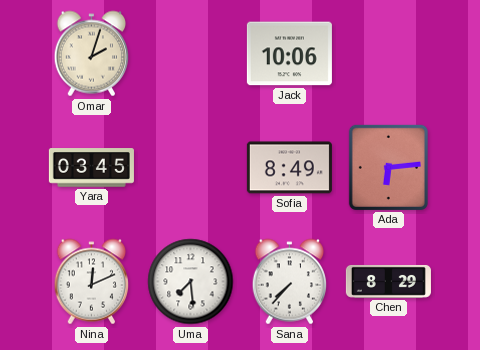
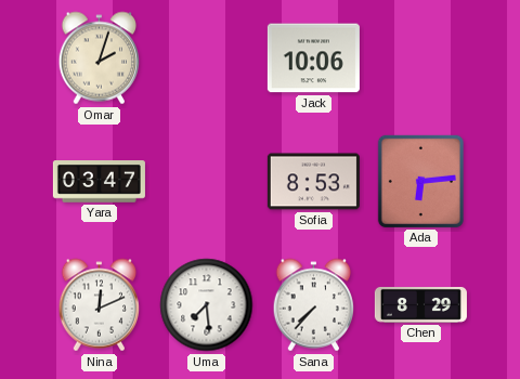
Yara: 03:45 -> 03:47 (99, 182)
Sofia: 8:49 -> 8:53 (313, 182)
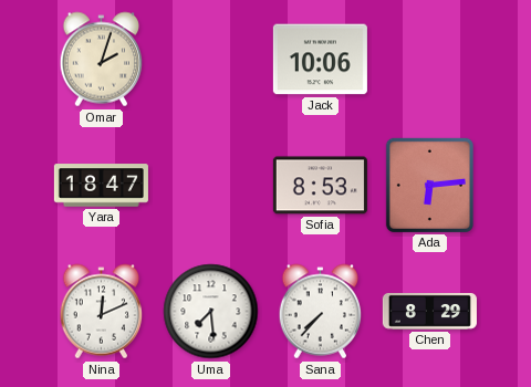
Yara: 03:47 -> 18:47 (101, 186)
